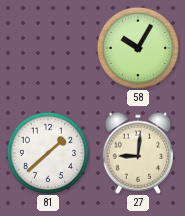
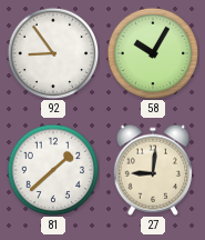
92: none -> 8:54 (53, 53)
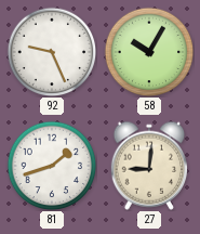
92: 8:54 -> 9:26 (52, 52)
81: 1:38 -> 1:42 (52, 166)
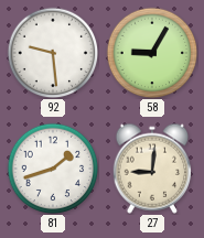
92: 9:26 -> 9:29 (53, 53)
58: 10:05 -> 9:05 (152, 53)
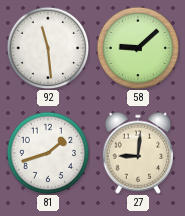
92: 9:29 -> 11:29 (48, 48)
58: 9:05 -> 9:08 (138, 48)
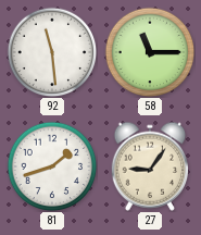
58: 9:08 -> 11:15 (150, 52)
27: 9:01 -> 9:06 (150, 166)
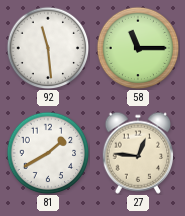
81: 1:42 -> 1:40 (48, 153)
27: 9:06 -> 12:46 (138, 153)
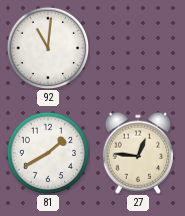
92: 11:29 -> 11:01 (48, 48)
58: 11:15 -> none (138, 48)
